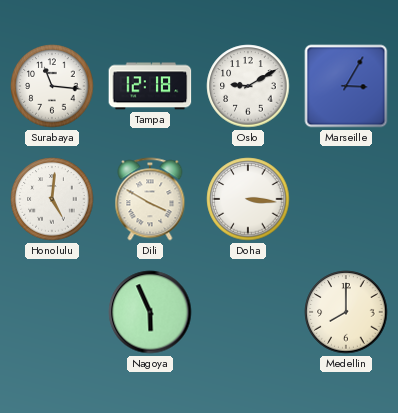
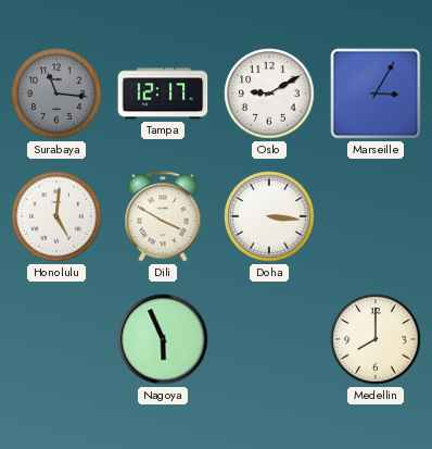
Surabaya dial: white -> grey (56, 93)
Tampa: 12:18 -> 12:17 (163, 93)
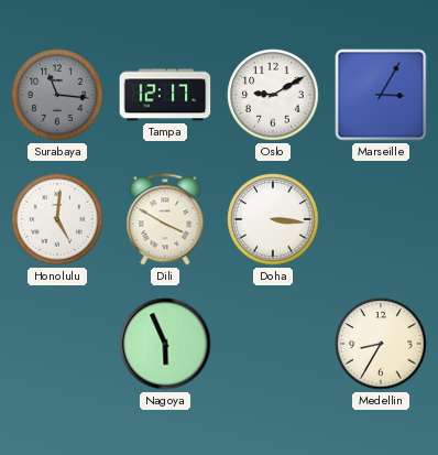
Medellin: 8:00 -> 8:35 (381, 344)
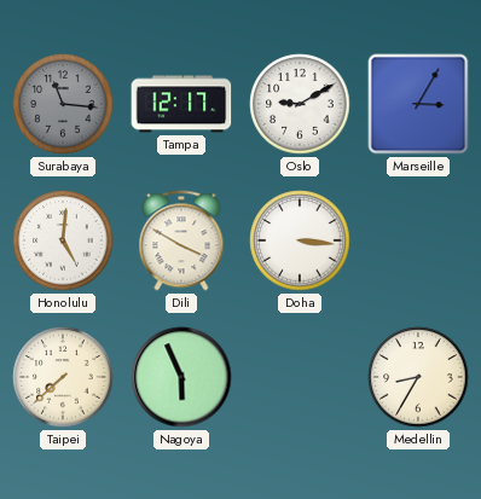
Taipei: none -> 7:38 (63, 377)
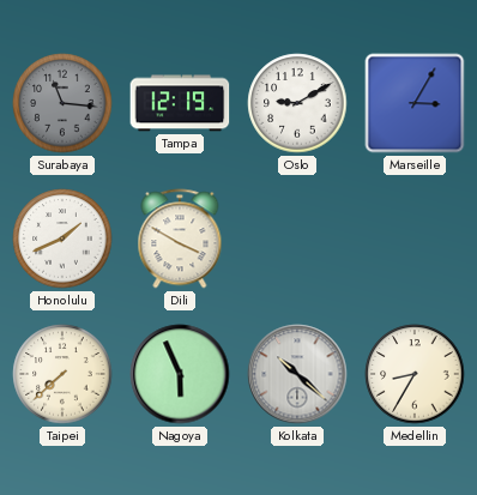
Tampa: 12:17 -> 12:19 (180, 103)
Honolulu: 5:01 -> 1:41 (62, 239)
Doha: 3:16 -> none (300, 240)
Kolkata: none -> 10:22 (297, 374)
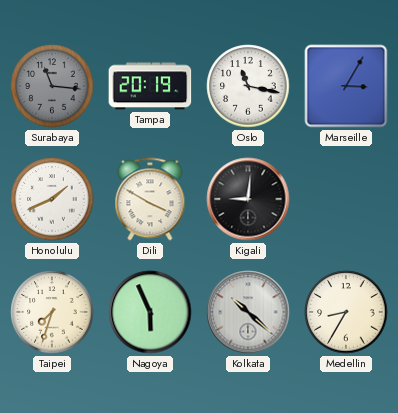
Tampa: 12:19 -> 20:19 (150, 86)
Oslo: 9:10 -> 11:17 (248, 86)
Kigali: none -> 9:01 (248, 199)
Taipei: 7:38 -> 7:33 (52, 312)
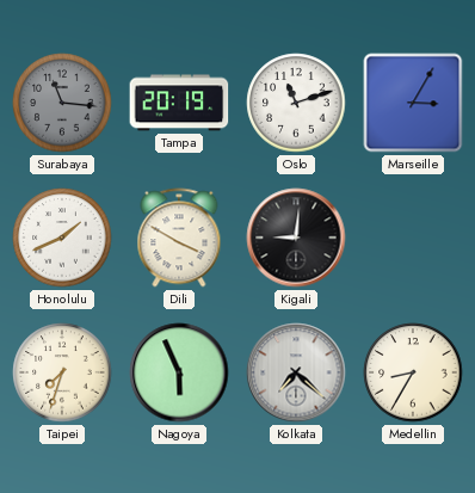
Oslo: 11:17 -> 11:12 (296, 103)
Kolkata: 10:22 -> 7:22 (296, 372)
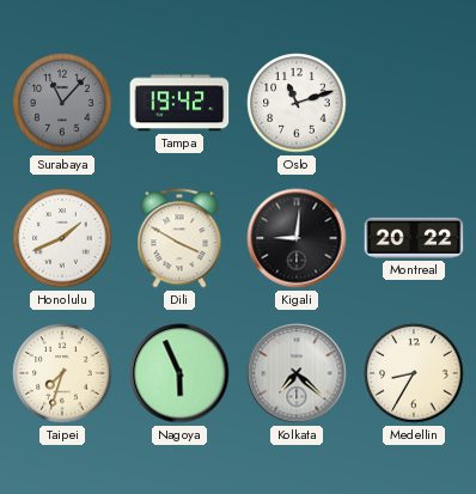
Surabaya: 11:16 -> 11:07 (62, 103)
Tampa: 20:19 -> 19:42 (179, 103)
Marseille: 3:05 -> none (413, 103)
Montreal: none -> 20:22 (414, 238)
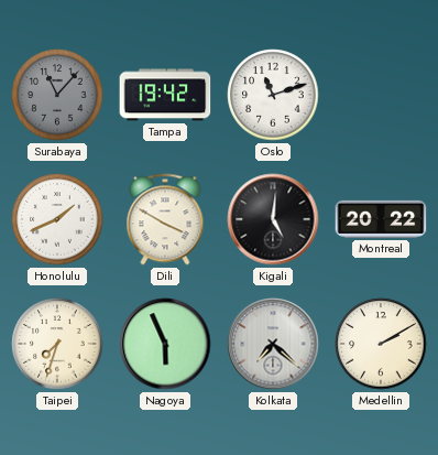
Kigali: 9:01 -> 5:01 (273, 219)
Medellin: 8:35 -> 2:10 (381, 344)
